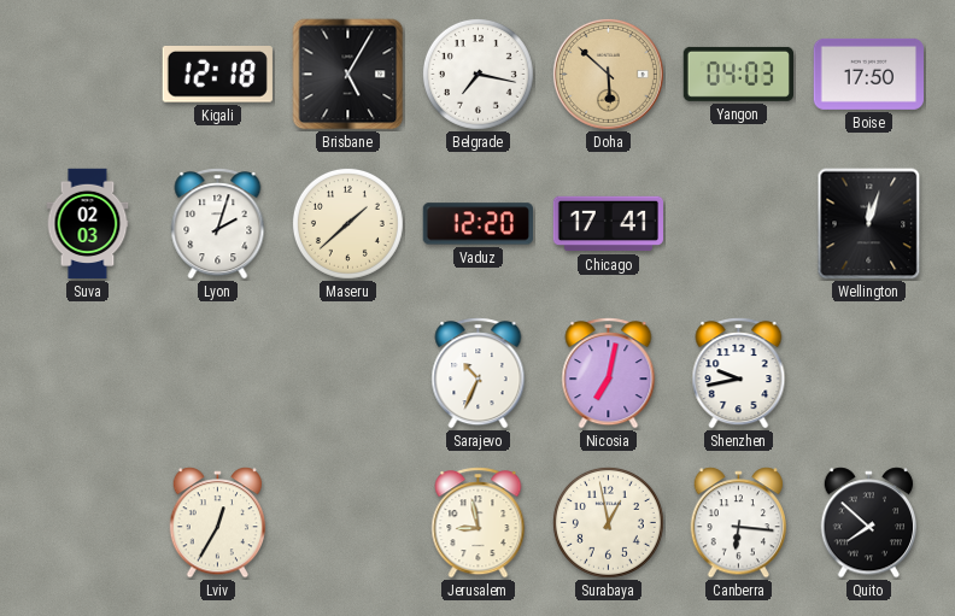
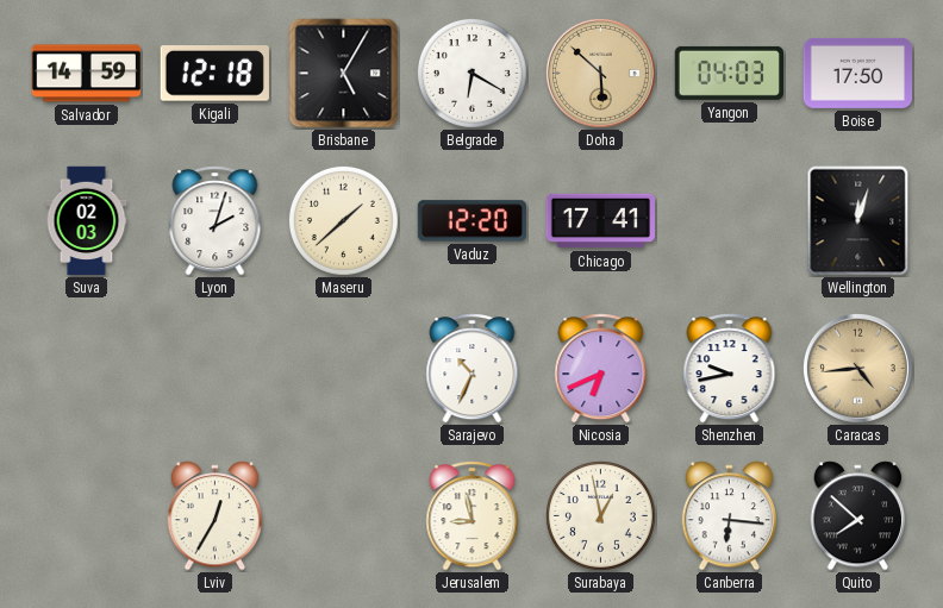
Salvador: none -> 14:59 (86, 74)
Belgrade: 7:17 -> 6:20 (472, 73)
Nicosia: 7:02 -> 6:41 (601, 369)
Caracas: none -> 4:44 (857, 368)
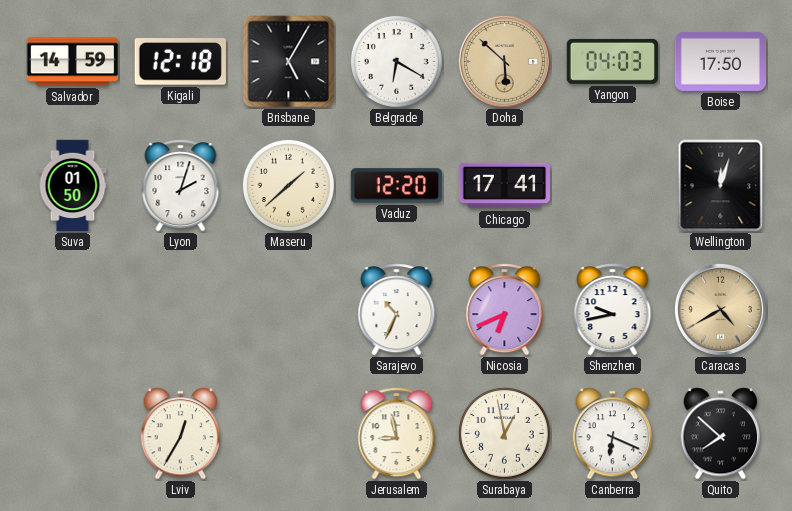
Suva: 02:03 -> 01:50 (73, 186)
Caracas: 4:44 -> 4:40 (720, 309)
Canberra: 6:16 -> 6:19 (613, 434)
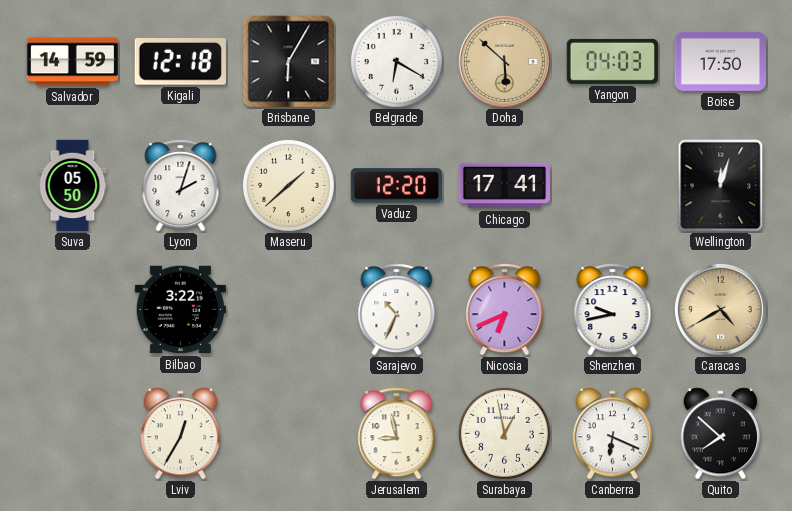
Brisbane: 5:05 -> 6:05 (289, 62)
Suva: 01:50 -> 05:50 (73, 186)
Bilbao: none -> 3:22 (180, 310)
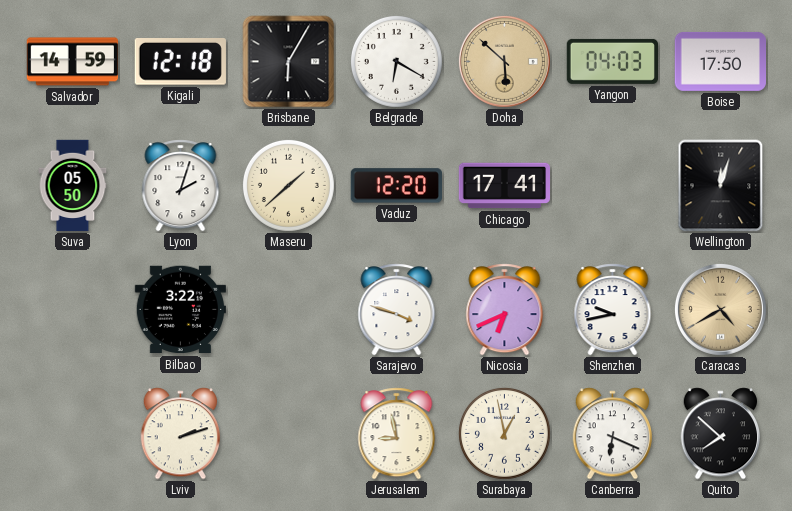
Sarajevo: 10:34 -> 3:48 (397, 310)
Lviv: 12:35 -> 2:12 (181, 434)
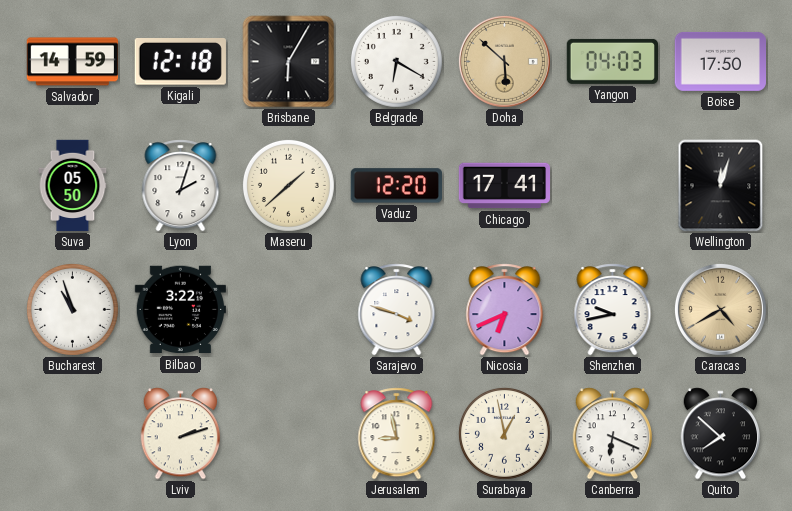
Bucharest: none -> 10:57 (72, 309)
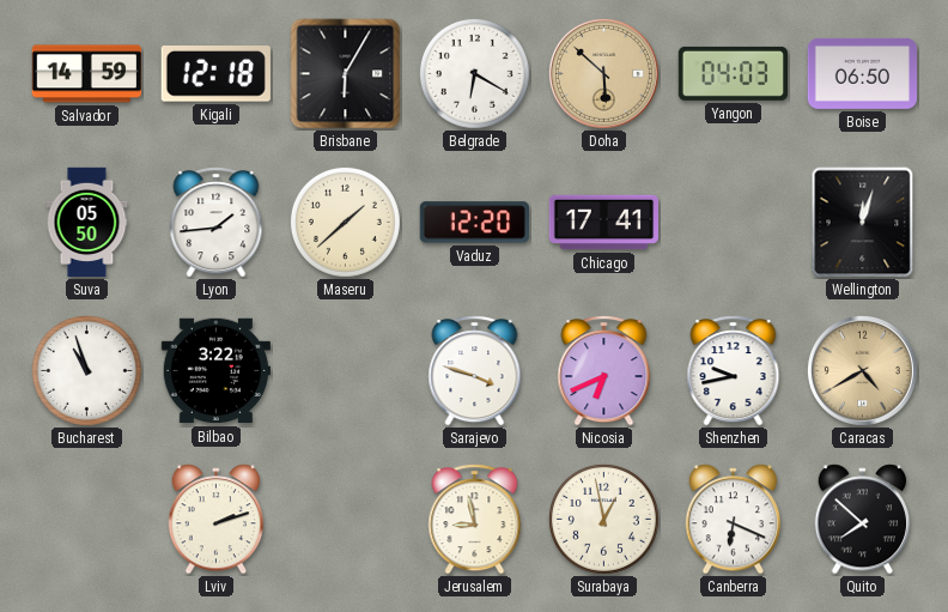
Boise: 17:50 -> 06:50 (862, 73)
Lyon: 2:03 -> 1:44 (217, 223)
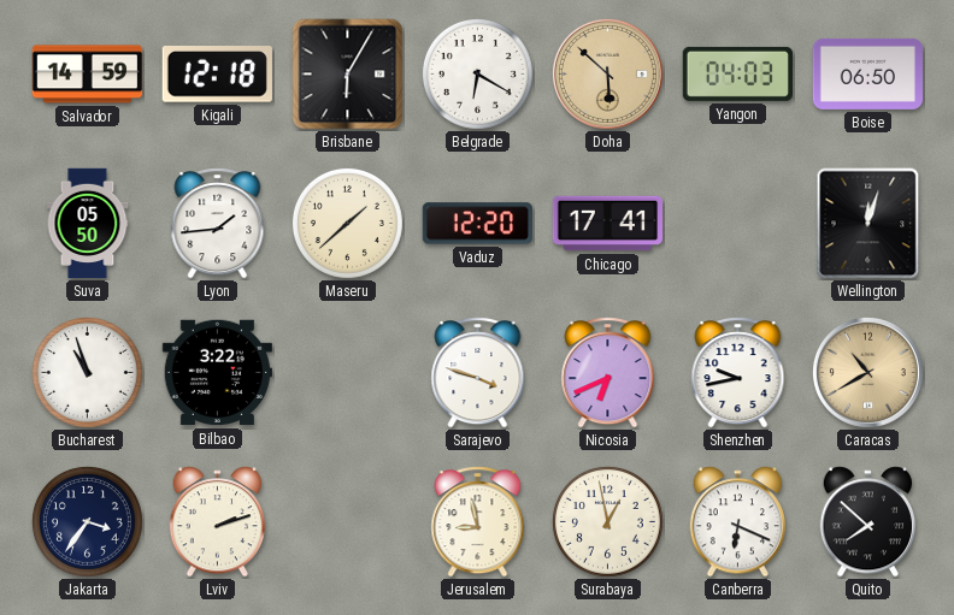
Caracas: 4:40 -> 10:40 (867, 372)
Jakarta: none -> 3:36 (87, 521)
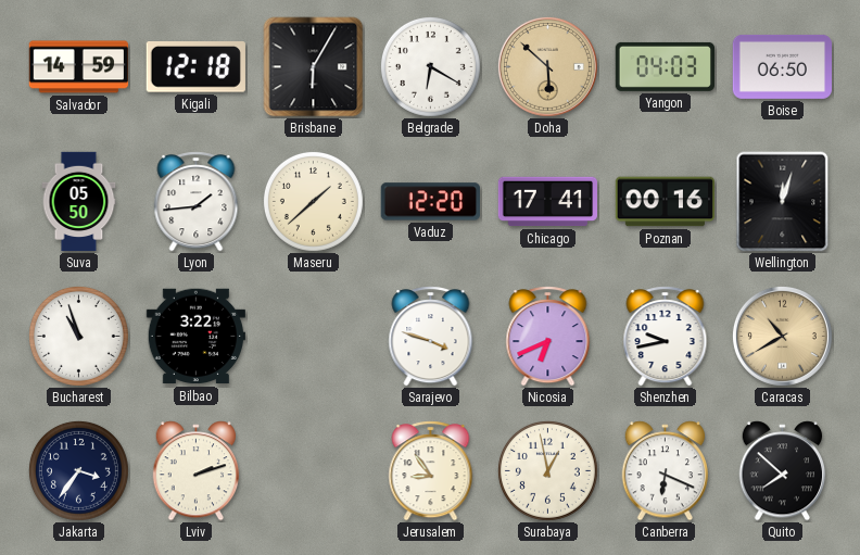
Poznan: none -> 00:16 (666, 202)
Jerusalem: 8:58 -> 8:54 (431, 471)
